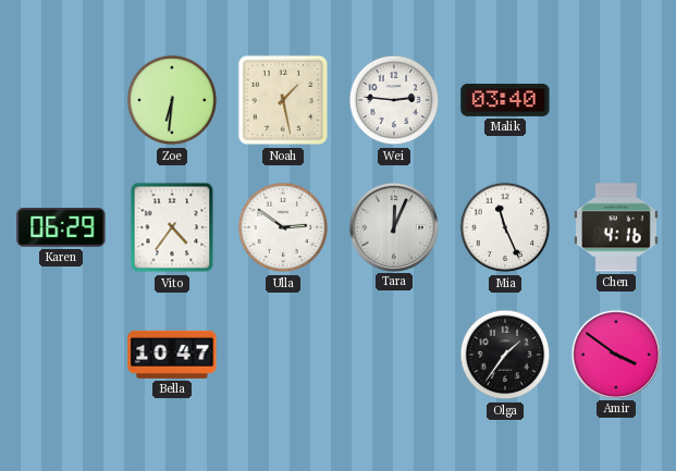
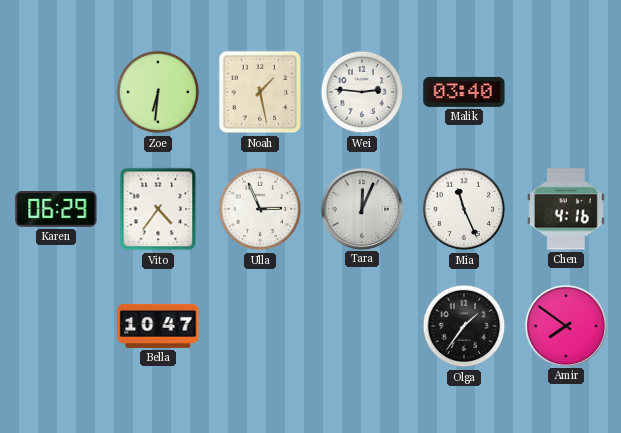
Ulla: 2:51 -> 2:56 (260, 209)
Amir: 3:51 -> 7:51 (565, 325)
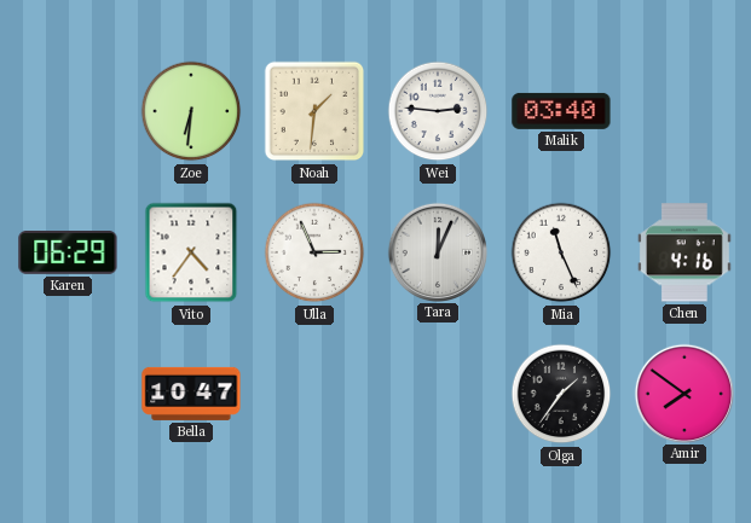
Noah: 1:28 -> 1:31 (314, 111)
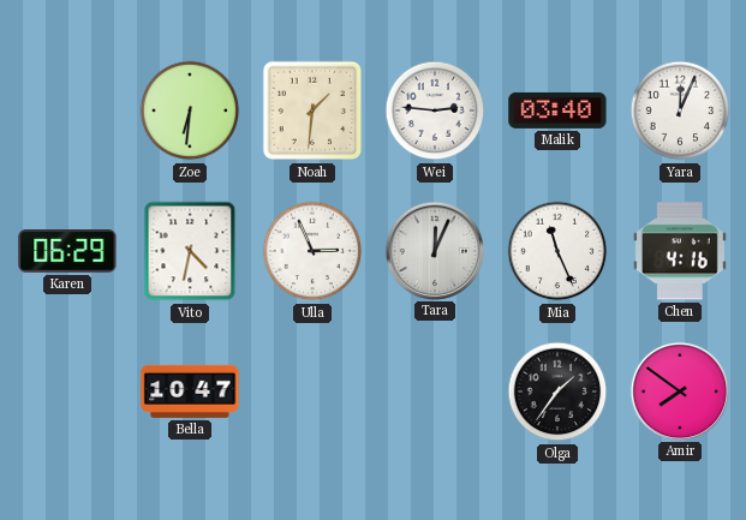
Yara: none -> 12:04 (680, 110)
Vito: 4:36 -> 4:32 (190, 251)
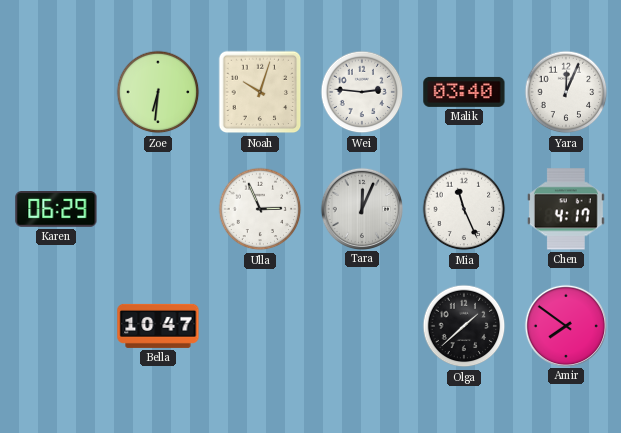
Noah: 1:31 -> 10:03 (260, 92)
Vito: 4:32 -> none (190, 251)
Chen: 4:16 -> 4:17 (566, 209)
Olga: 1:36 -> 1:38 (464, 326)
